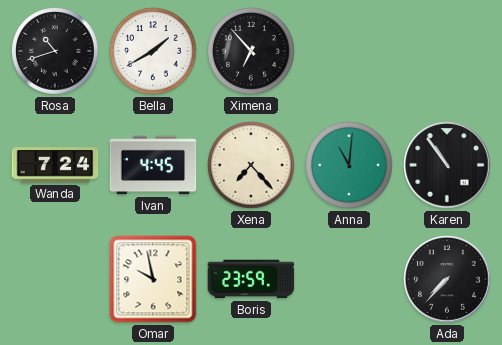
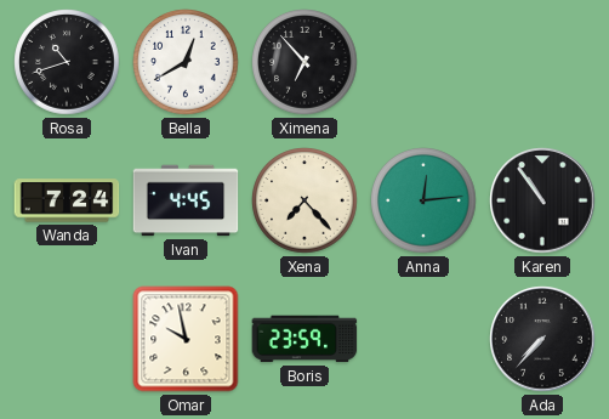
Bella: 1:40 -> 12:40 (186, 62)
Anna: 11:01 -> 12:14 (423, 200)
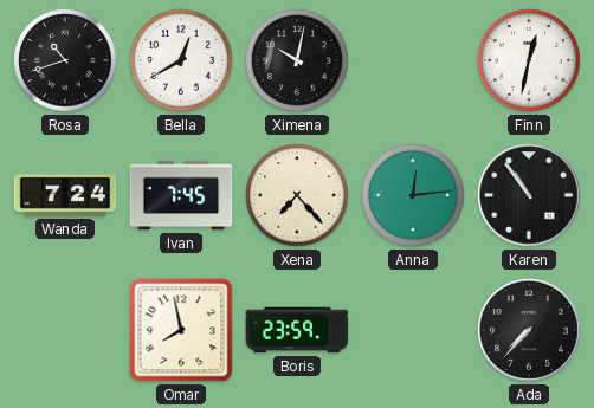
Ximena: 6:53 -> 10:02 (297, 60)
Finn: none -> 12:32 (529, 60)
Ivan: 4:45 -> 7:45 (181, 195)
Omar: 9:58 -> 7:58 (181, 330)
